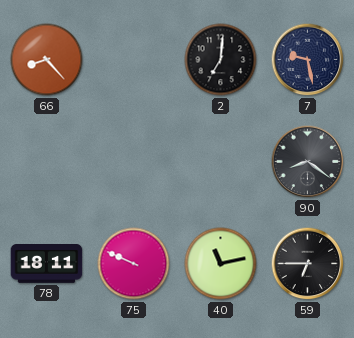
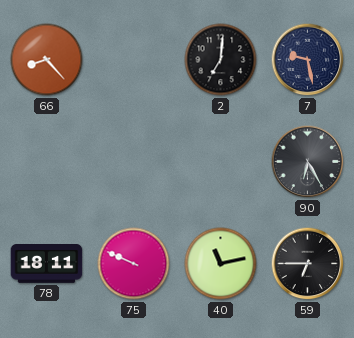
90: 8:21 -> 6:25 (308, 162)
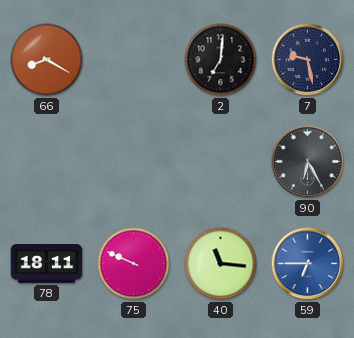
66: 8:23 -> 8:20 (47, 60)
40: 11:13 -> 11:16 (221, 264)
59 dial: black -> blue (308, 264)
